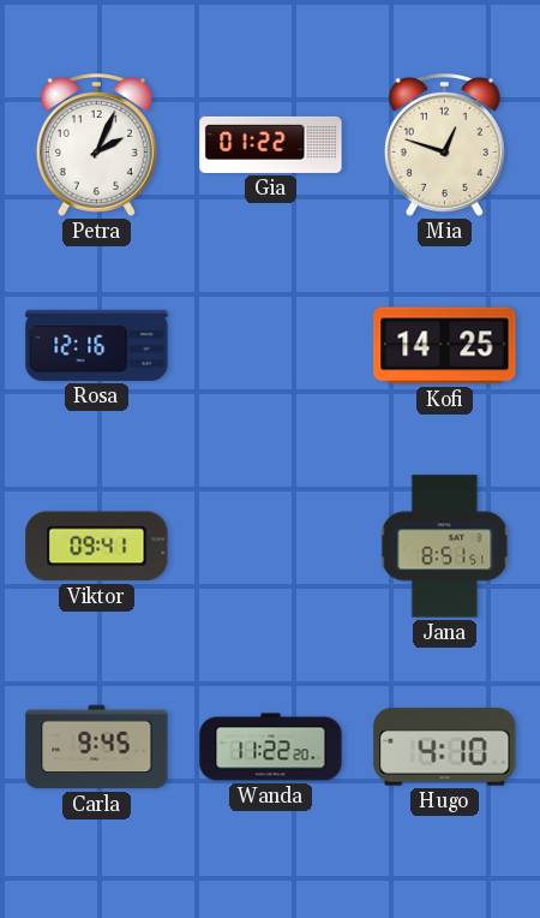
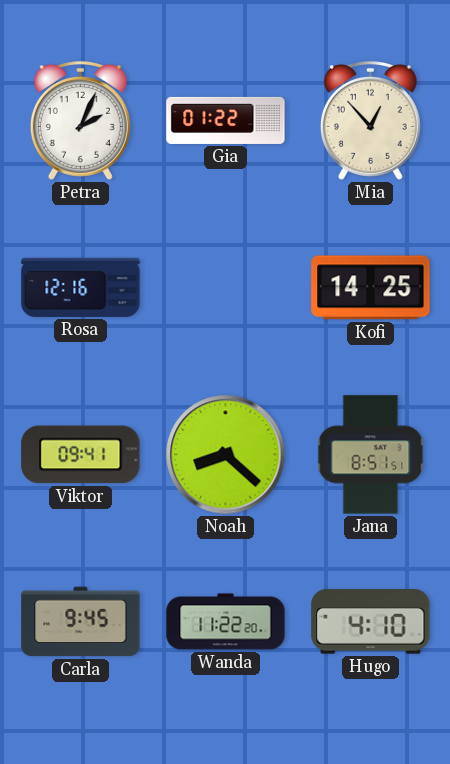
Mia: 12:48 -> 12:53 (370, 121)
Noah: none -> 8:22 (226, 455)
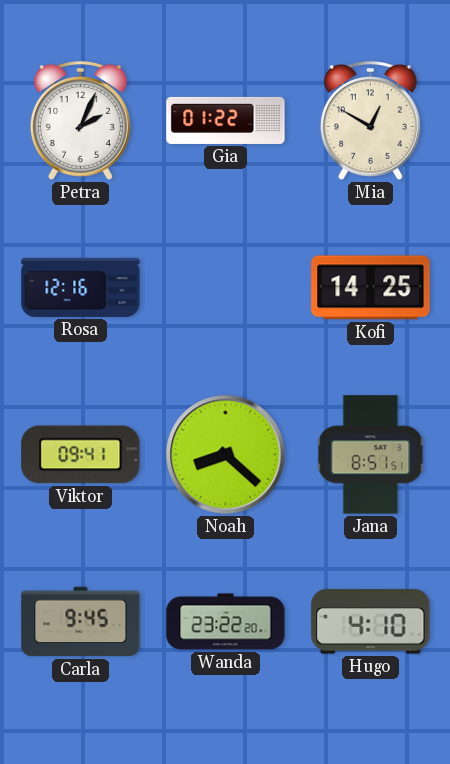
Mia: 12:53 -> 12:50 (370, 121)
Wanda: 11:22 -> 23:22 (226, 622)
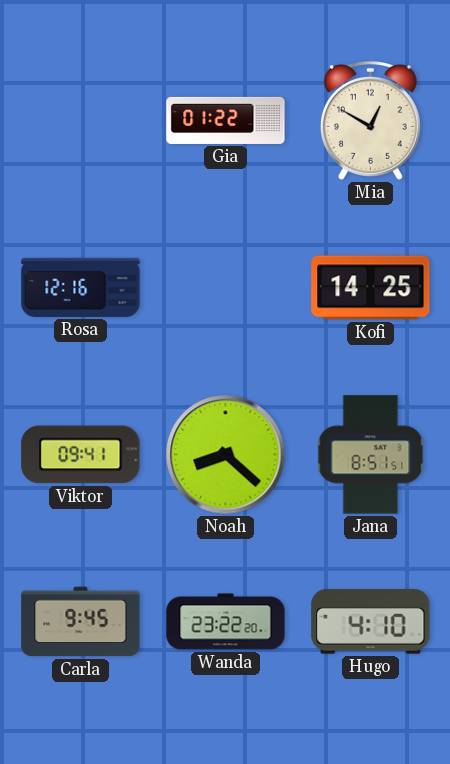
Petra: 2:04 -> none (80, 121)
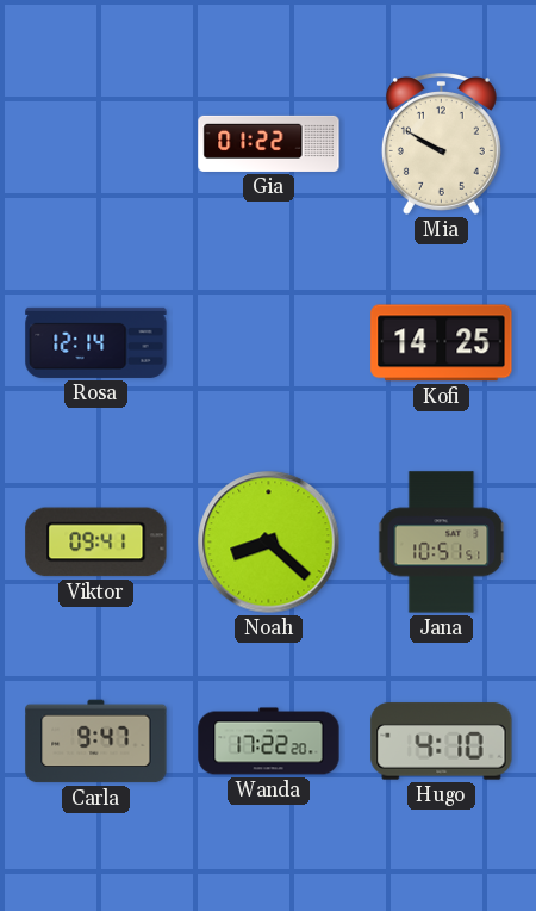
Mia: 12:50 -> 9:50 (441, 144)
Rosa: 12:16 -> 12:14 (96, 342)
Jana: 8:51 -> 10:51 (442, 543)
Carla: 9:45 -> 9:47 (96, 742)
Wanda: 23:22 -> 17:22 (269, 742)
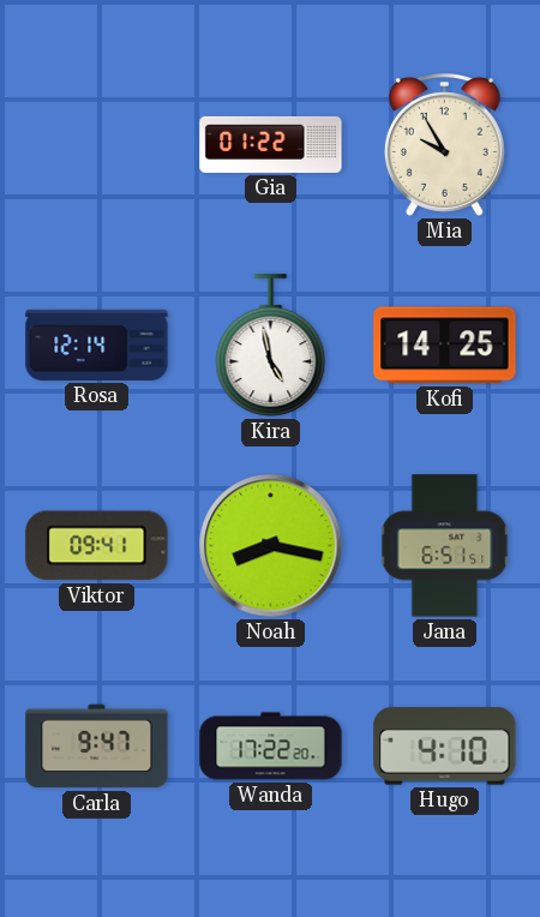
Mia: 9:50 -> 9:55 (444, 145)
Kira: none -> 4:58 (271, 346)
Noah: 8:22 -> 8:17 (271, 546)
Jana: 10:51 -> 6:51 (445, 546)
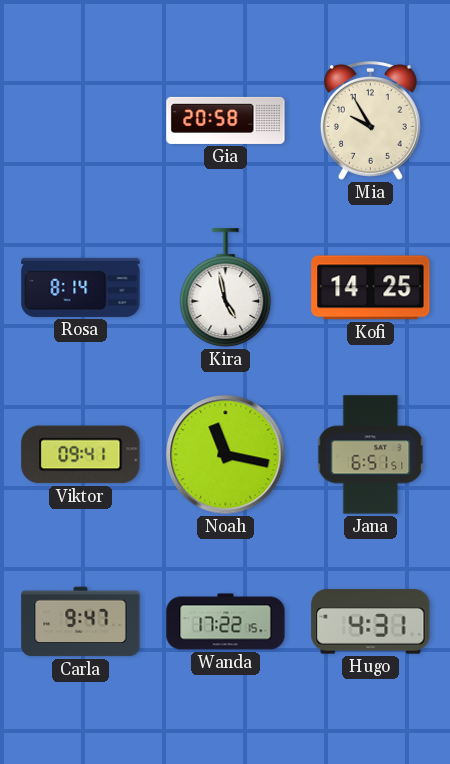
Gia: 01:22 -> 20:58 (226, 120)
Rosa: 12:14 -> 8:14 (81, 287)
Noah: 8:17 -> 11:17 (226, 455)
Wanda: 17:22:20 -> 17:22:15 (226, 622)
Hugo: 4:10 -> 4:31 (371, 622)
